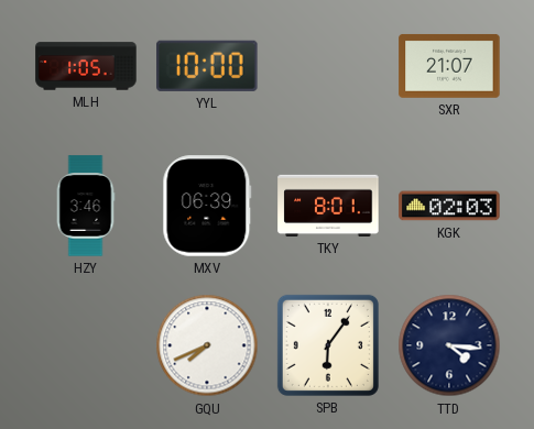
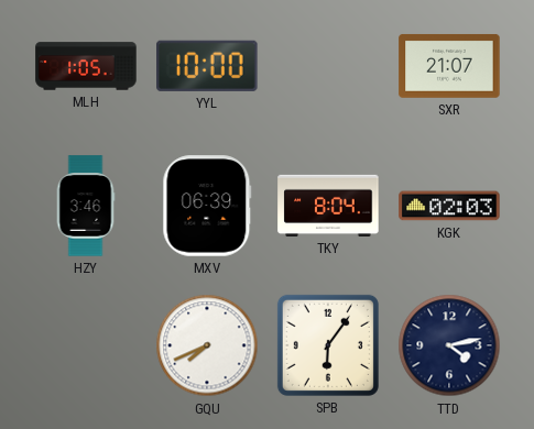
TKY: 8:01 -> 8:04 (328, 206)
TTD: 4:16 -> 4:13 (449, 345)
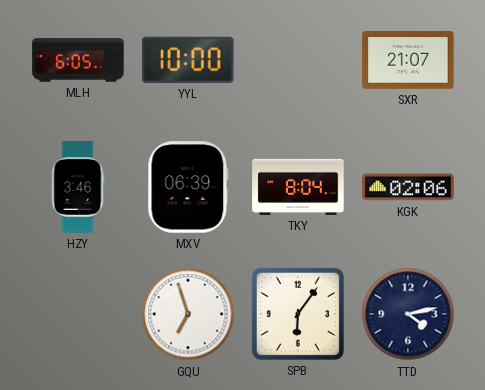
MLH: 1:05 -> 6:05 (78, 60)
KGK: 02:03 -> 02:06 (408, 187)
GQU: 7:41 -> 6:57 (188, 314)
